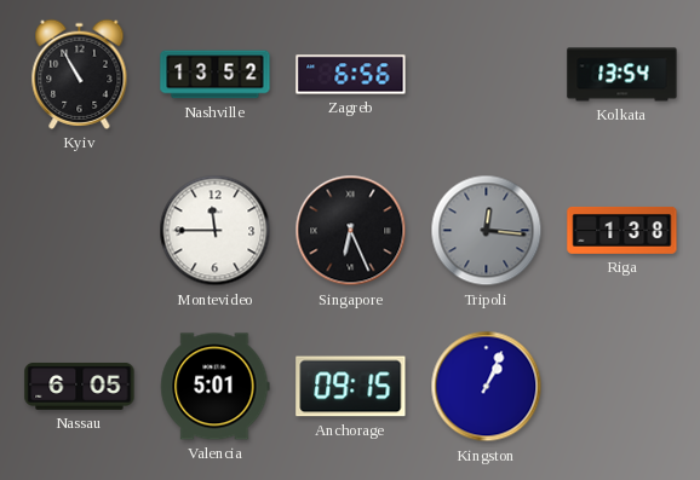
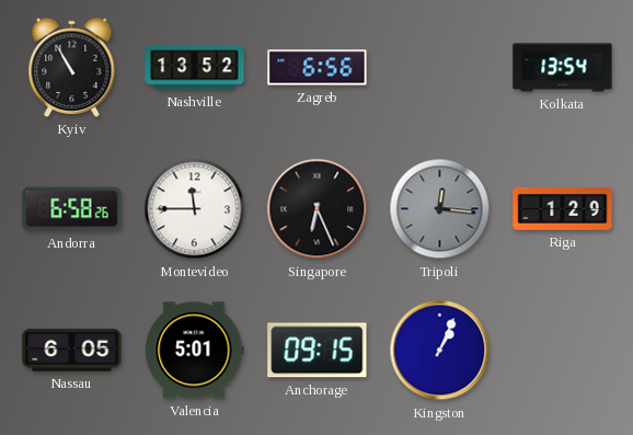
Andorra: none -> 6:58 (72, 209)
Riga: 1:38 -> 1:29 (563, 208)
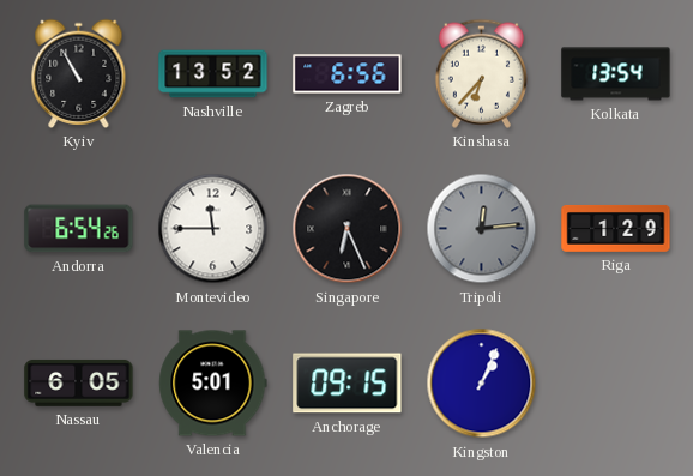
Kinshasa: none -> 6:37 (481, 73)
Andorra: 6:58 -> 6:54 (79, 229)
Tripoli: 12:16 -> 12:14 (482, 229)
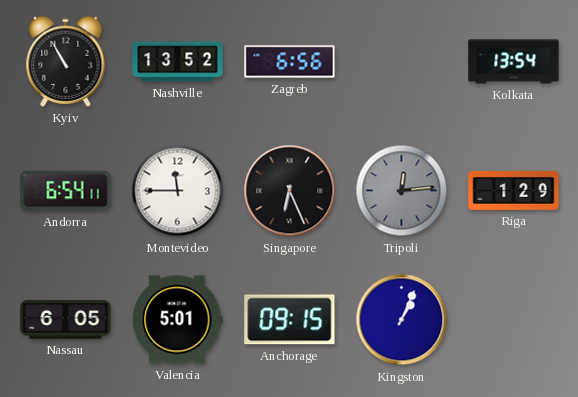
Kinshasa: 6:37 -> none (481, 73)
Andorra: 6:54:26 -> 6:54:11 (66, 191)
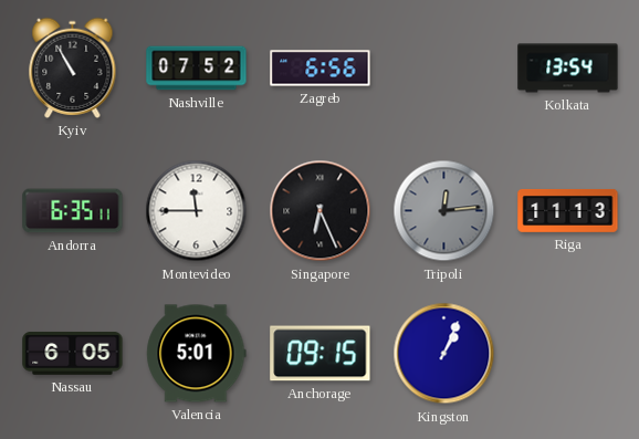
Nashville: 13:52 -> 07:52 (197, 69)
Andorra: 6:54 -> 6:35 (73, 211)
Riga: 1:29 -> 11:13 (568, 210)
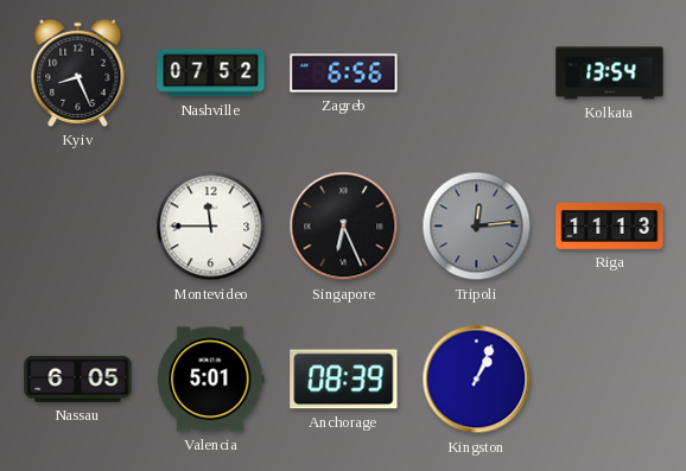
Kyiv: 10:55 -> 8:26 (78, 72)
Andorra: 6:35 -> none (73, 211)
Anchorage: 09:15 -> 08:39 (344, 380)
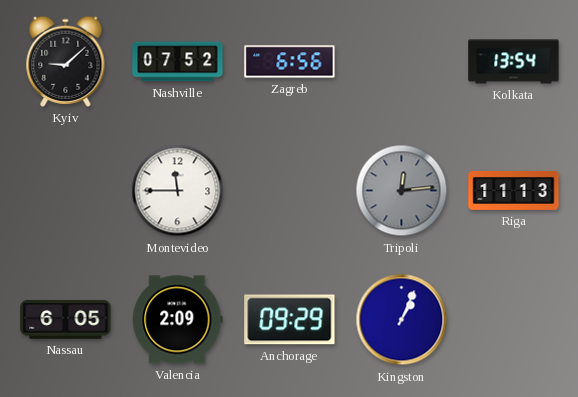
Kyiv: 8:26 -> 9:08 (66, 61)
Singapore: 6:26 -> none (344, 227)
Valencia: 5:01 -> 2:09 (178, 320)
Anchorage: 08:39 -> 09:29 (290, 320)
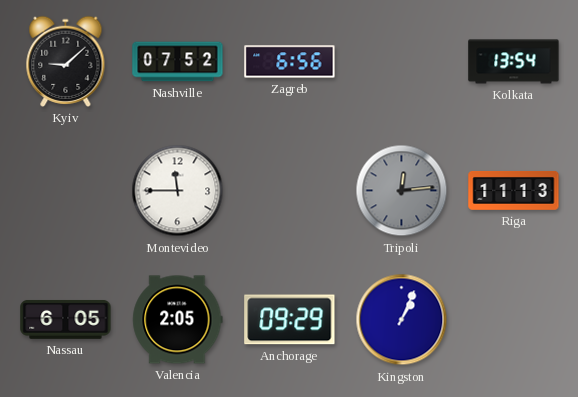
Valencia: 2:09 -> 2:05 (178, 320)
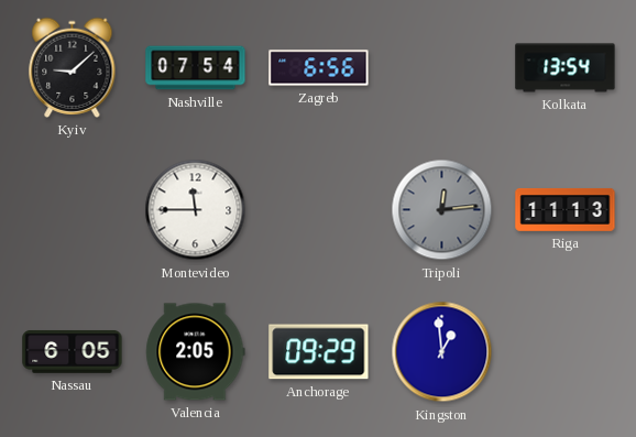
Nashville: 07:52 -> 07:54 (196, 68)
Kingston: 1:04 -> 12:59 (442, 352)
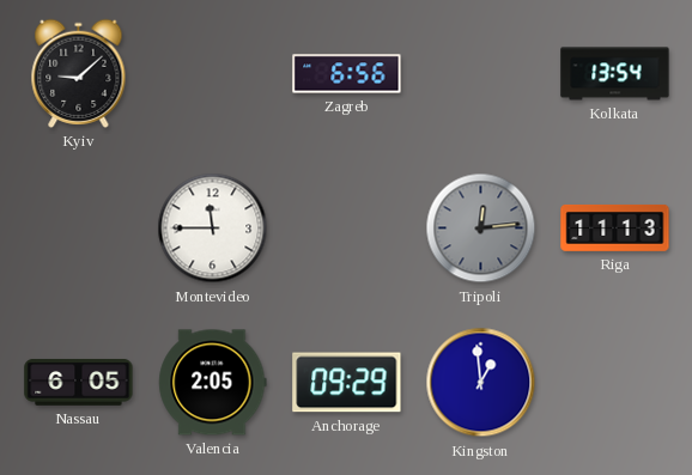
Nashville: 07:54 -> none (196, 68)
